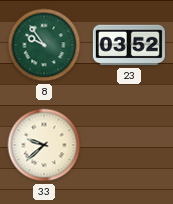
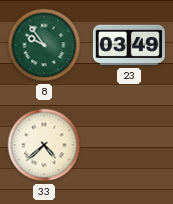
23: 03:52 -> 03:49 (129, 45)
33: 9:38 -> 4:38 (44, 145)
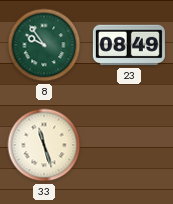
23: 03:49 -> 08:49 (129, 45)
33: 4:38 -> 11:27 (44, 145)
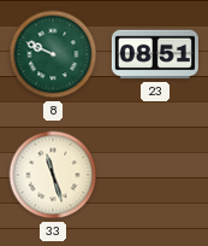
8: 9:54 -> 9:49 (53, 54)
23: 08:49 -> 08:51 (155, 54)
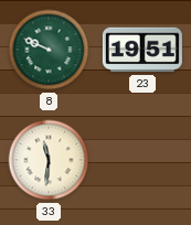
23: 08:51 -> 19:51 (142, 50)
33: 11:27 -> 11:31 (49, 160)
